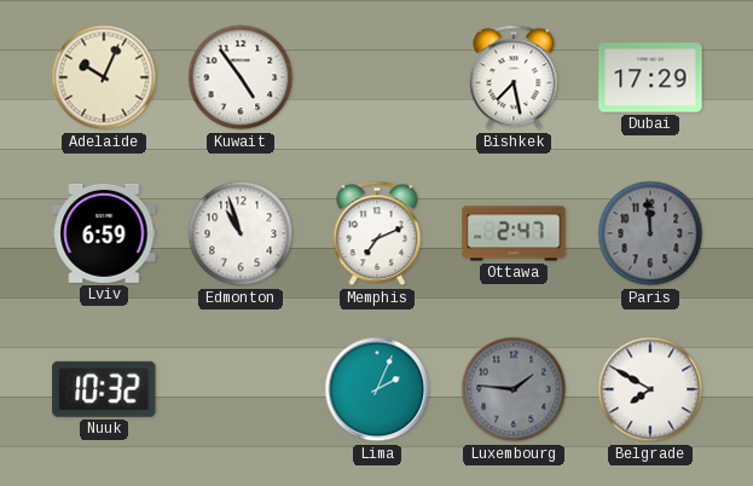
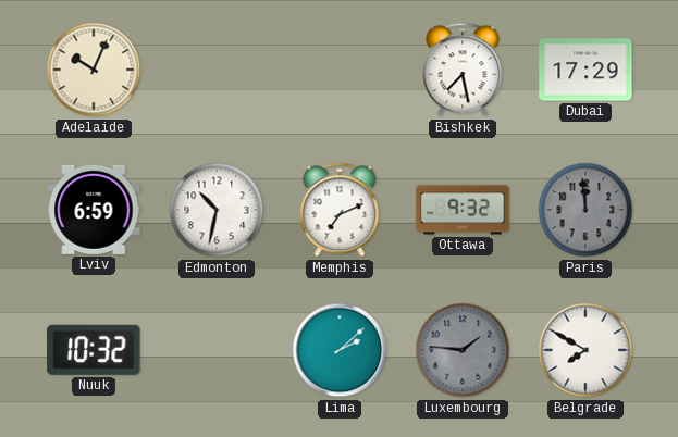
Kuwait: 4:54 -> none (241, 77)
Edmonton: 10:57 -> 10:32 (217, 210)
Ottawa: 2:47 -> 9:32 (463, 210)
Lima: 2:04 -> 2:08 (340, 350)
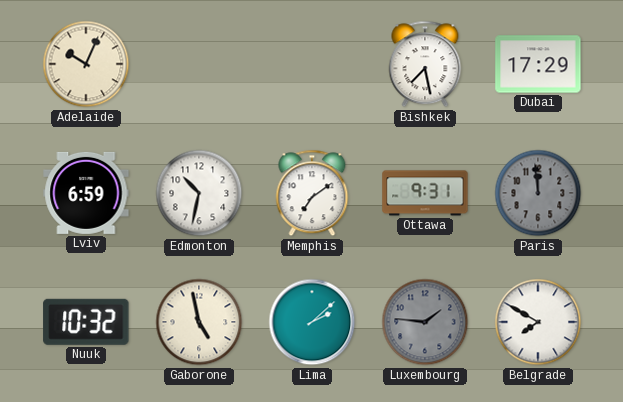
Memphis: 7:11 -> 7:09 (312, 193)
Ottawa: 9:32 -> 9:31 (425, 193)
Gaborone: none -> 4:58 (199, 322)
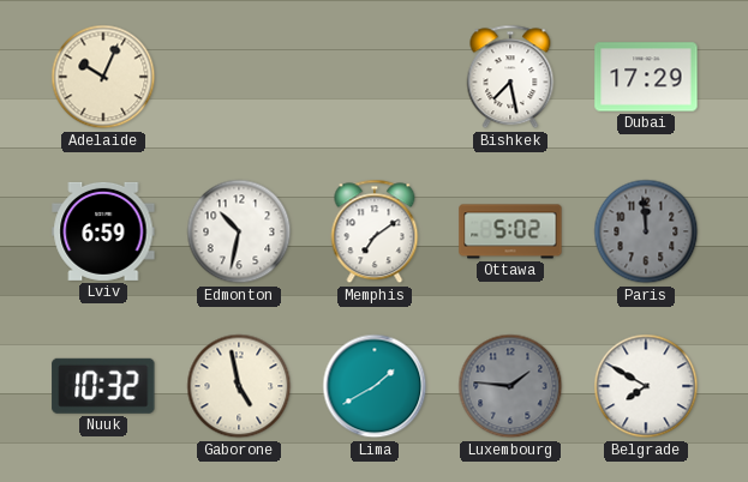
Ottawa: 9:31 -> 5:02 (510, 231)
Lima: 2:08 -> 1:40 (375, 386)
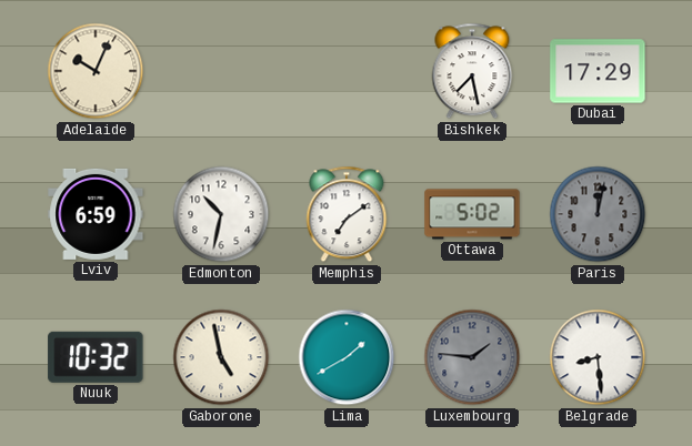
Paris: 11:59 -> 12:02 (598, 214)
Belgrade: 7:50 -> 8:29 (598, 357)
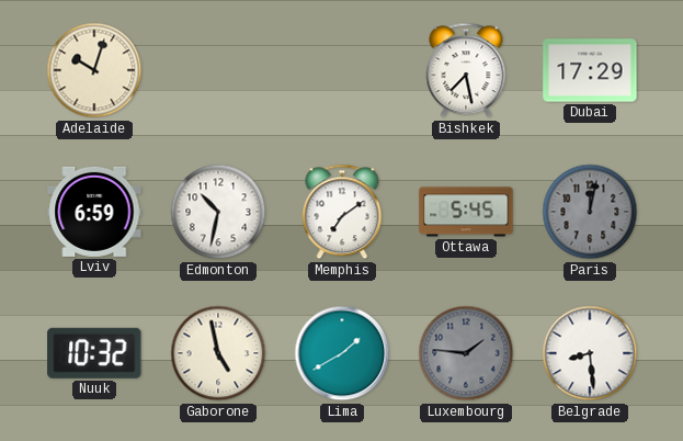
Adelaide: 10:04 -> 10:03 (94, 70)
Ottawa: 5:02 -> 5:45 (466, 212)
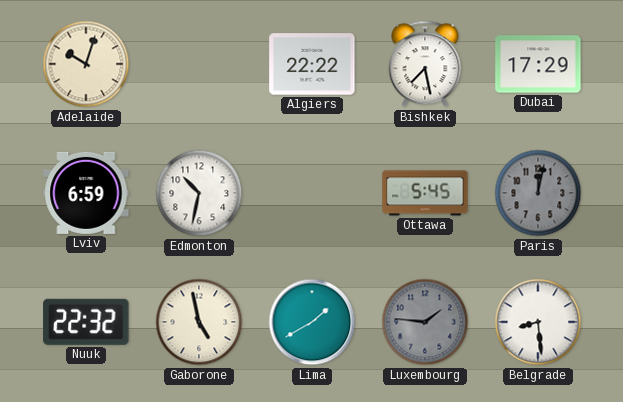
Algiers: none -> 22:22 (312, 64)
Memphis: 7:09 -> none (342, 212)
Nuuk: 10:32 -> 22:32 (86, 322)
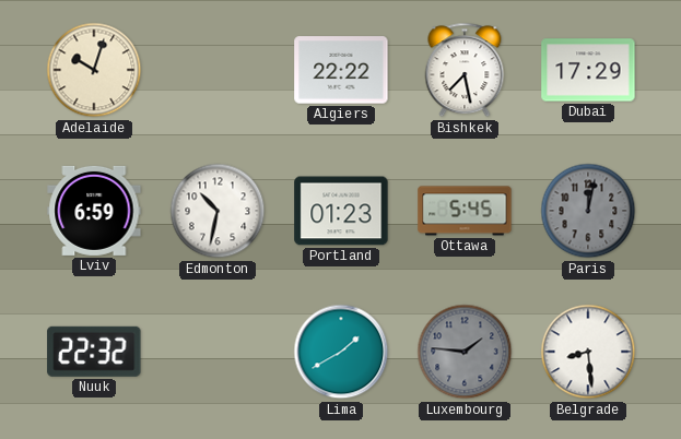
Portland: none -> 01:23 (341, 211)
Gaborone: 4:58 -> none (199, 322)
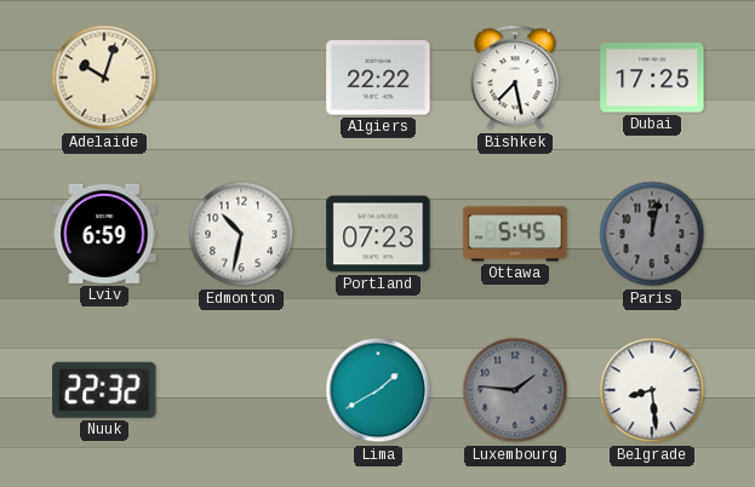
Dubai: 17:29 -> 17:25 (652, 78)
Portland: 01:23 -> 07:23 (378, 234)
